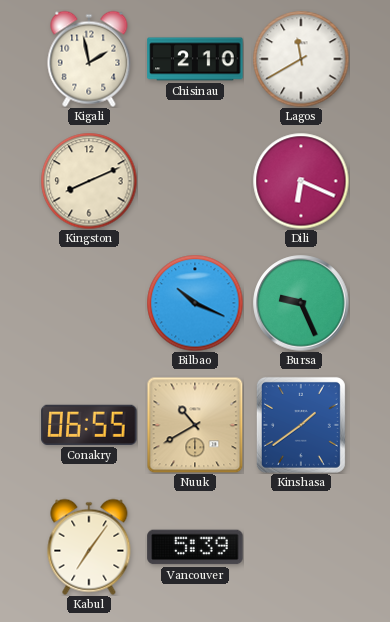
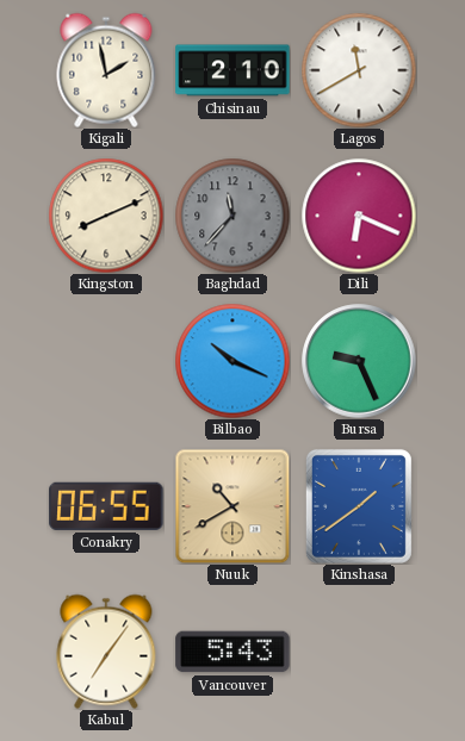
Baghdad: none -> 11:37 (232, 216)
Vancouver: 5:39 -> 5:43 (232, 652)
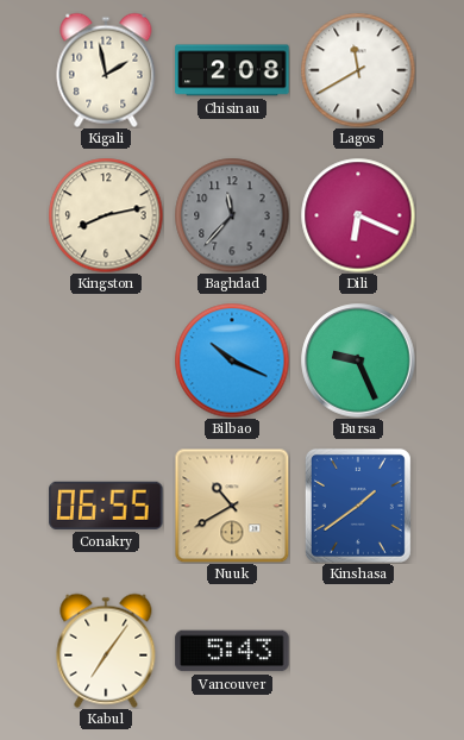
Chisinau: 2:10 -> 2:08 (232, 70)
Kingston: 8:11 -> 8:13 (106, 215)
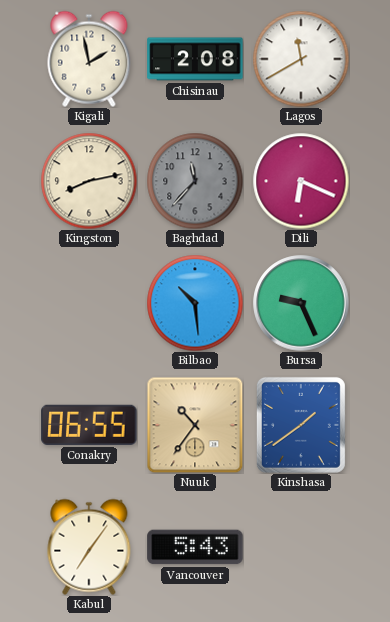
Bilbao: 10:19 -> 10:29 (195, 303)
Nuuk: 10:40 -> 10:36 (195, 425)
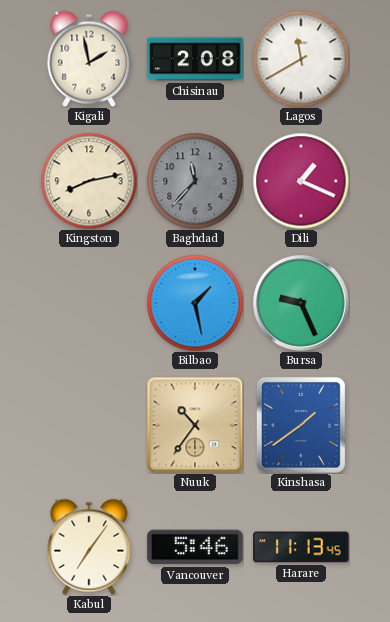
Dili: 6:19 -> 1:19 (301, 181)
Bilbao: 10:29 -> 1:28 (195, 303)
Conakry: 06:55 -> none (89, 425)
Vancouver: 5:43 -> 5:46 (195, 547)
Harare: none -> 11:13 (301, 547)
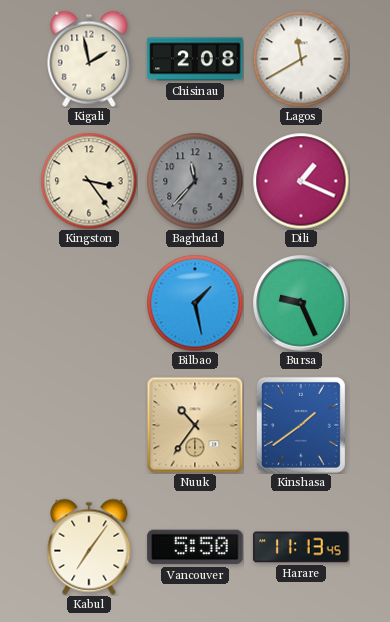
Kingston: 8:13 -> 3:24 (89, 181)
Vancouver: 5:46 -> 5:50 (195, 547)
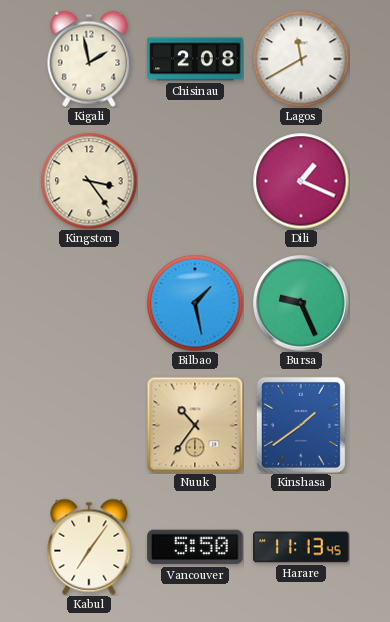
Baghdad: 11:37 -> none (195, 181)
